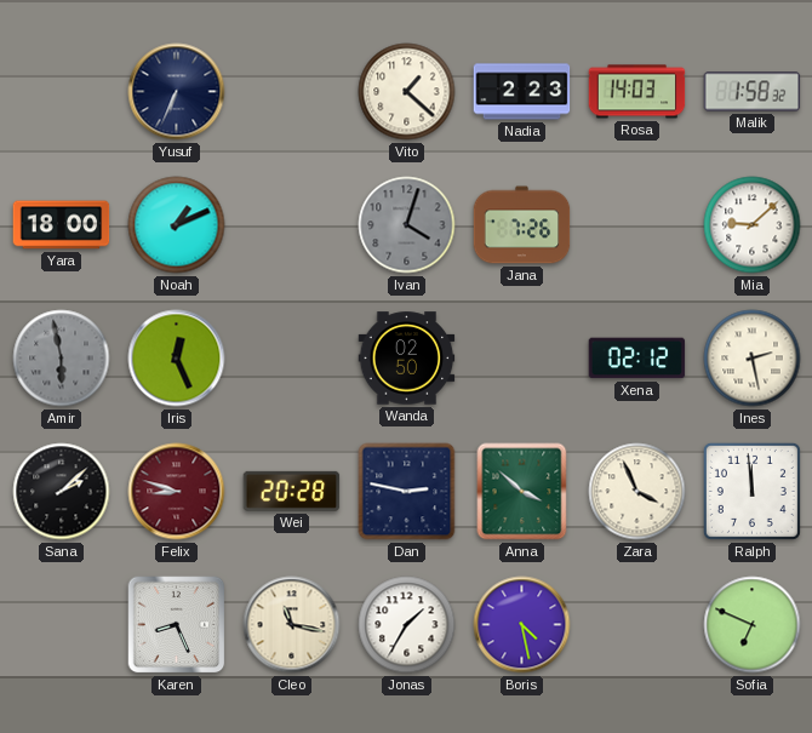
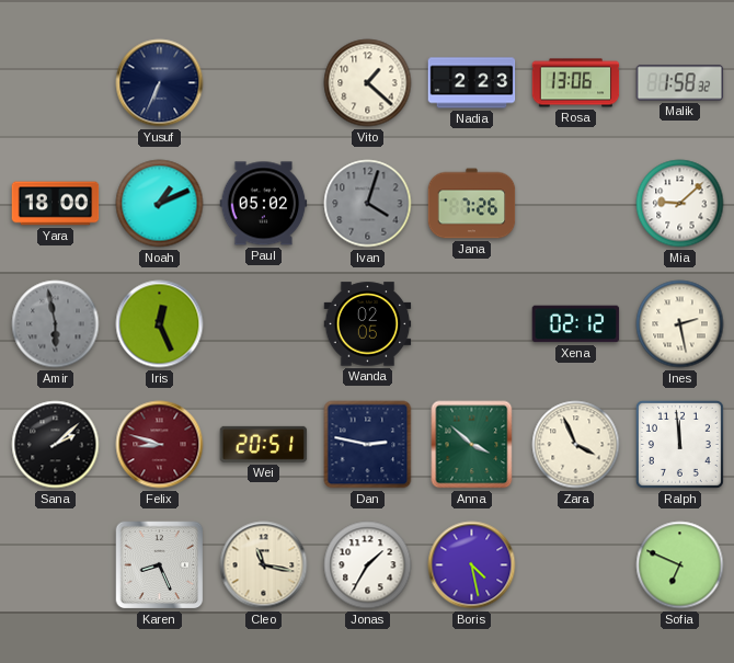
Rosa: 14:03 -> 13:06 (576, 83)
Paul: none -> 05:02 (264, 204)
Wanda: 02:50 -> 02:05 (368, 324)
Wei: 20:28 -> 20:51 (264, 444)
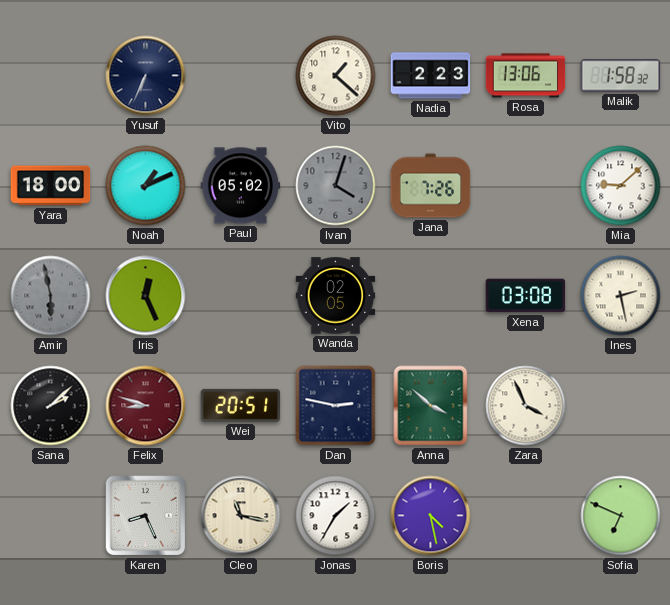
Xena: 02:12 -> 03:08 (526, 296)
Ralph: 11:59 -> none (679, 444)
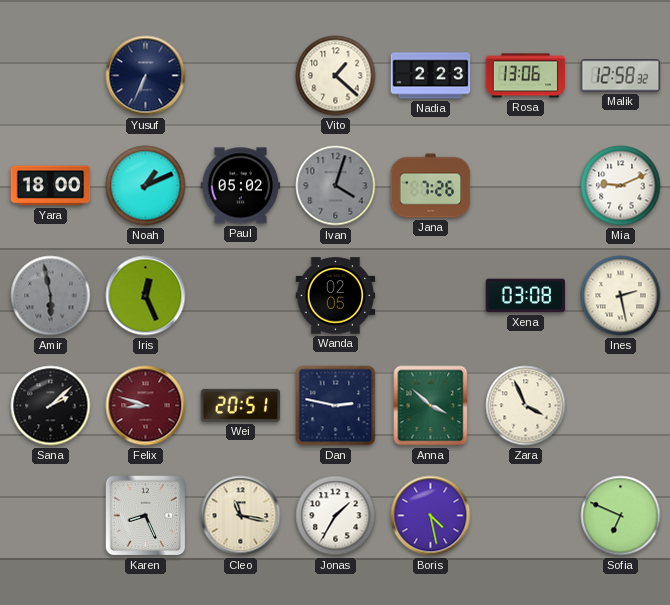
Malik: 1:58 -> 12:58 (621, 76)
Mia: 9:08 -> 9:11 (621, 186)
